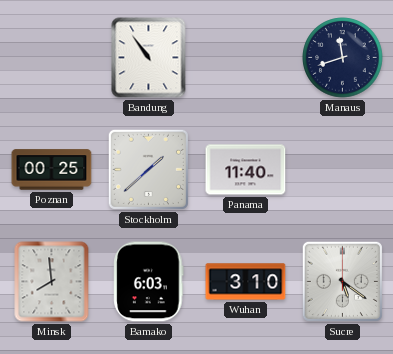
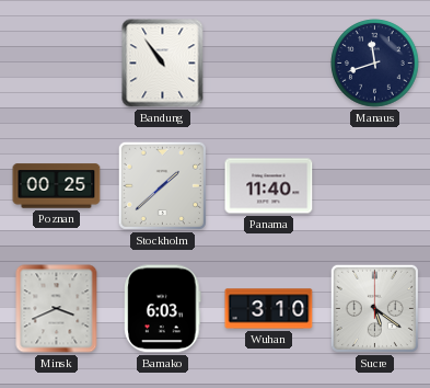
Minsk: 7:59 -> 3:41 (57, 309)
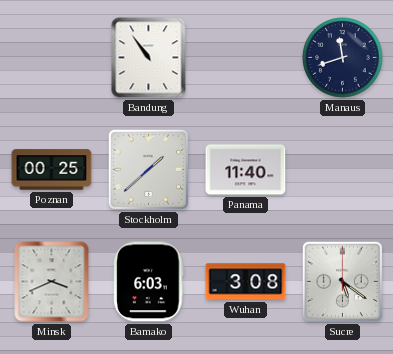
Wuhan: 3:10 -> 3:08 (246, 282)
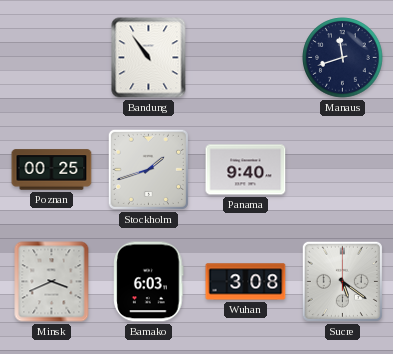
Stockholm: 1:38 -> 1:42 (148, 169)
Panama: 11:40 -> 9:40 (246, 170)
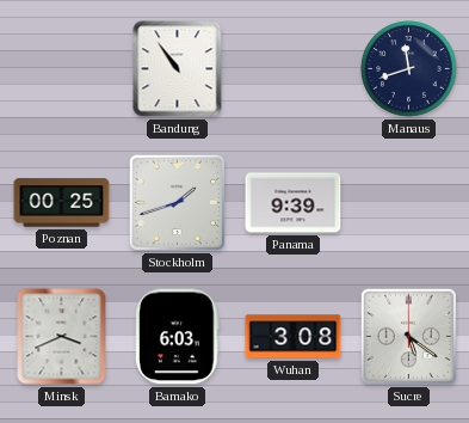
Panama: 9:40 -> 9:39 (294, 203)
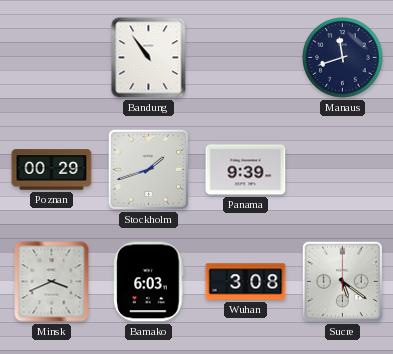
Poznan: 00:25 -> 00:29 (52, 170)
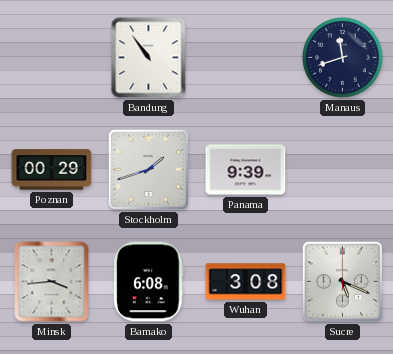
Minsk: 3:41 -> 3:44 (52, 282)
Bamako: 6:03 -> 6:08 (149, 282)
Sucre: 5:21 -> 5:19 (342, 281)
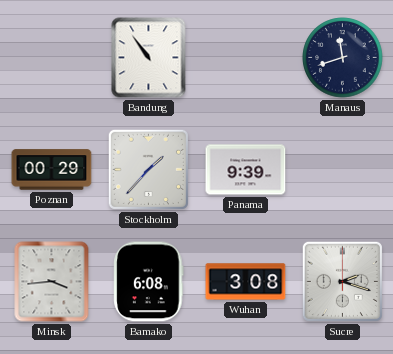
Stockholm: 1:42 -> 1:37 (148, 169)
Sucre: 5:19 -> 2:18 (342, 281)
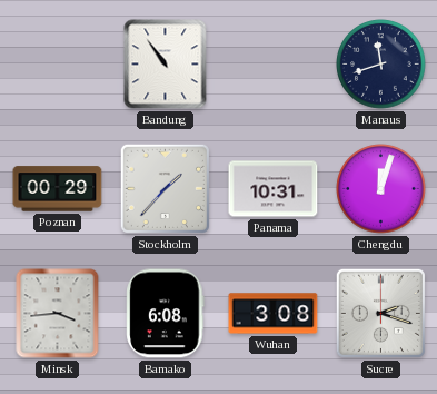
Panama: 9:39 -> 10:31 (274, 189)
Chengdu: none -> 12:03 (381, 189)
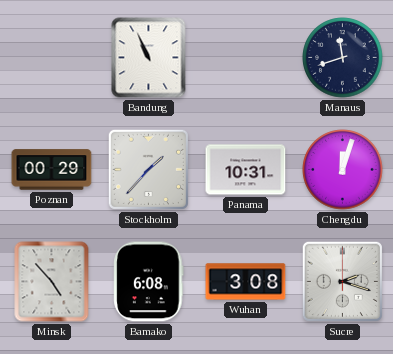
Bandung: 10:54 -> 10:56 (149, 58)
Minsk: 3:44 -> 4:53 (52, 282)
